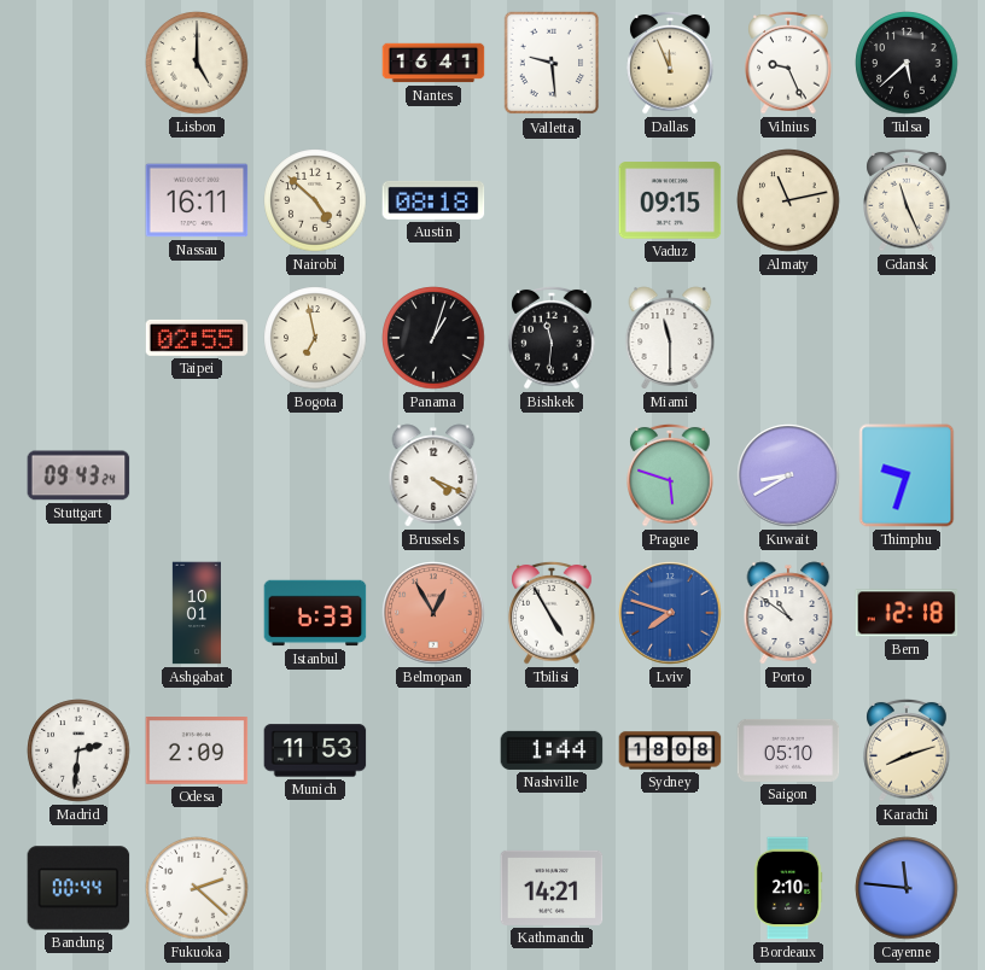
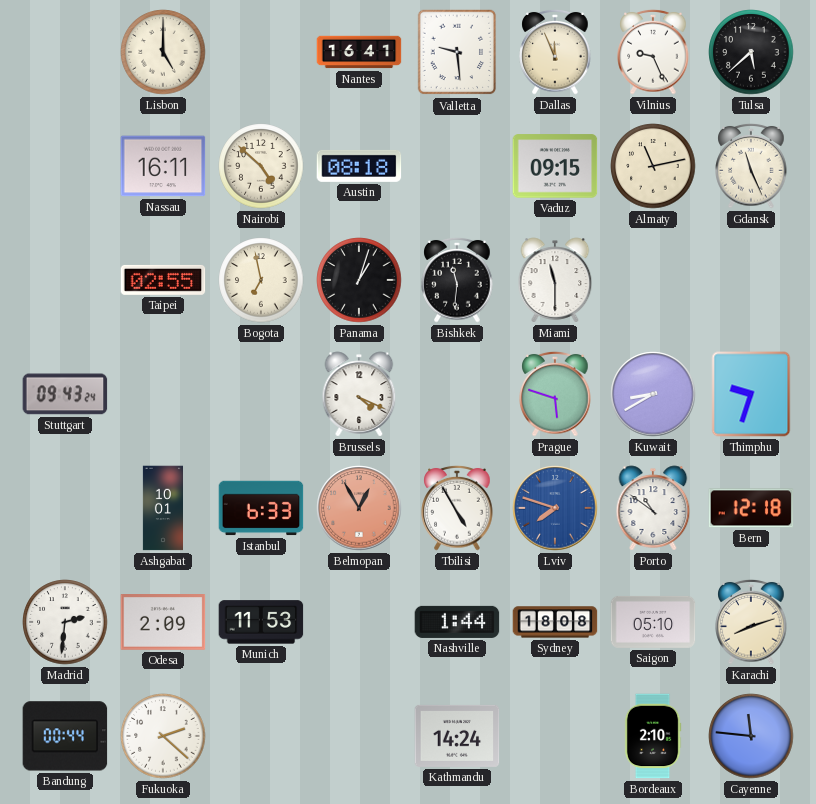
Kathmandu: 14:21 -> 14:24 (457, 736)
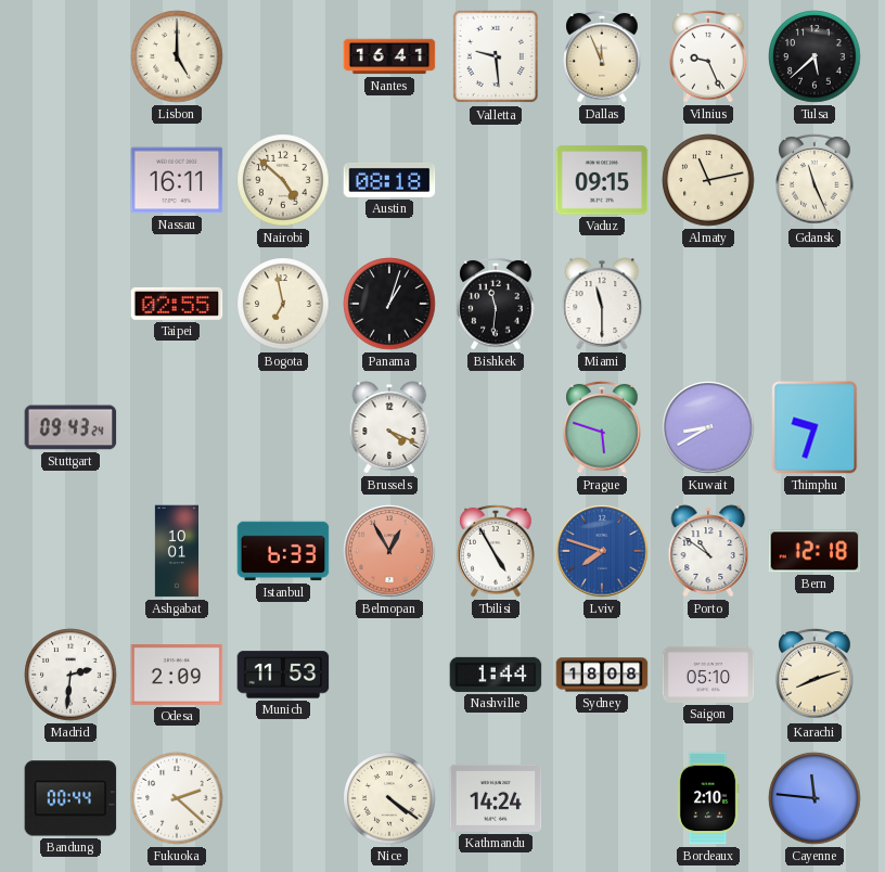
Nice: none -> 4:21 (389, 798)
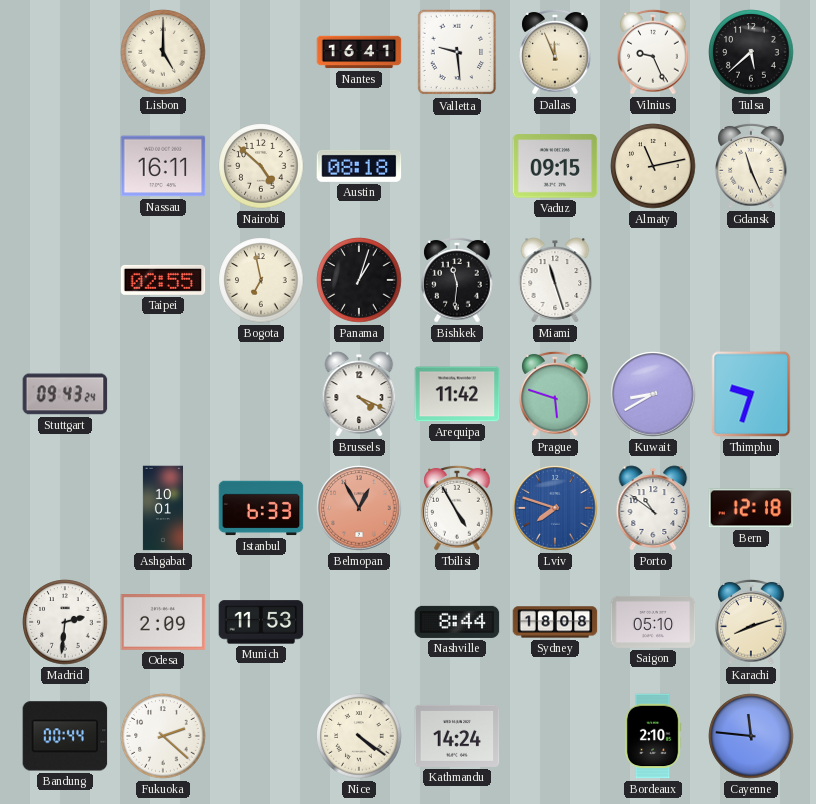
Miami: 11:30 -> 11:27 (555, 280)
Arequipa: none -> 11:42 (457, 394)
Nashville: 1:44 -> 8:44 (457, 622)
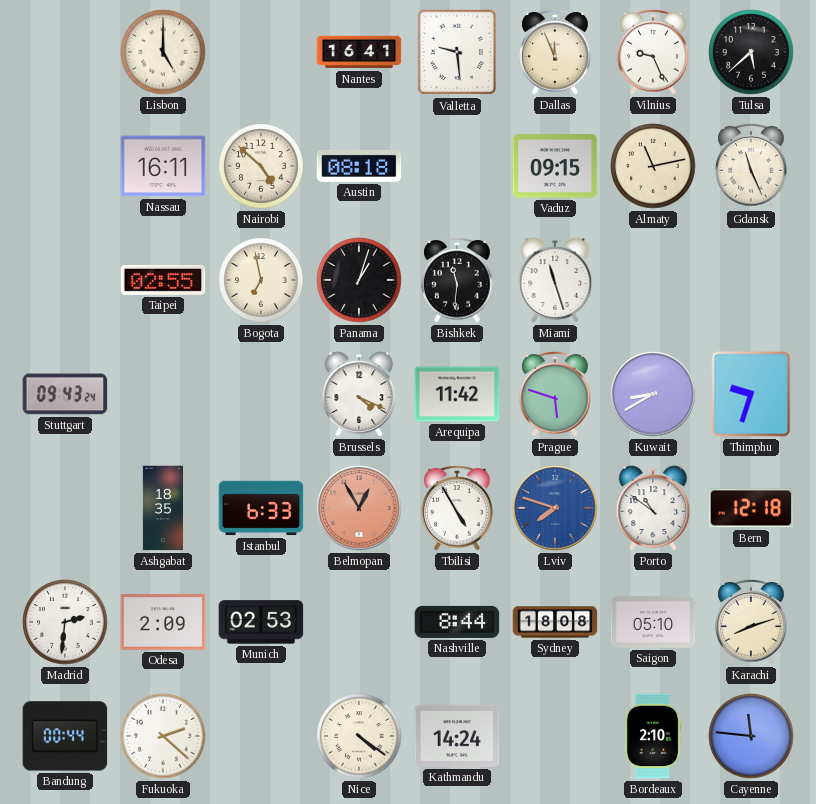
Ashgabat: 10:01 -> 18:35 (162, 508)
Munich: 11:53 -> 02:53 (261, 622)
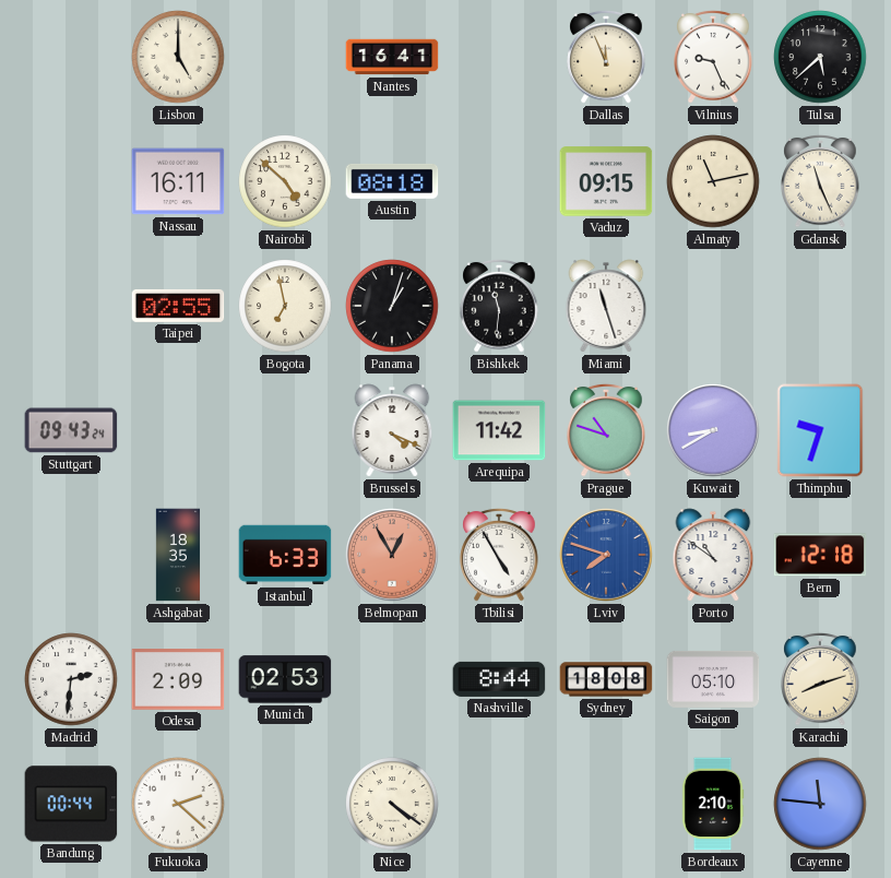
Valletta: 9:29 -> none (457, 52)
Prague: 5:48 -> 10:48 (606, 431)
Kathmandu: 14:24 -> none (457, 736)
